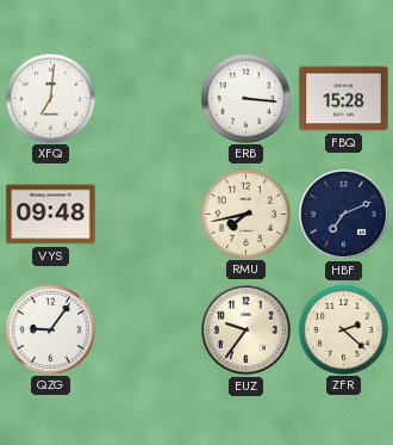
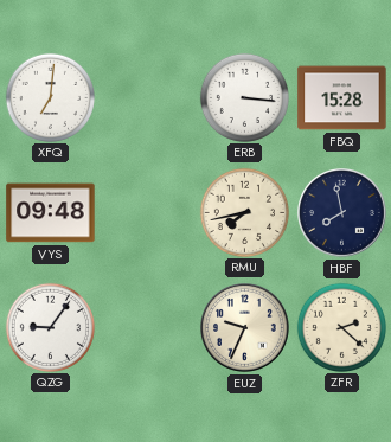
HBF: 7:11 -> 7:58 (342, 213)
EUZ: 9:36 -> 9:34 (245, 328)
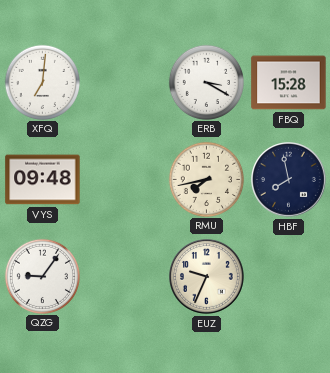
ERB: 3:16 -> 3:20 (206, 82)
ZFR: 2:22 -> none (341, 327)
